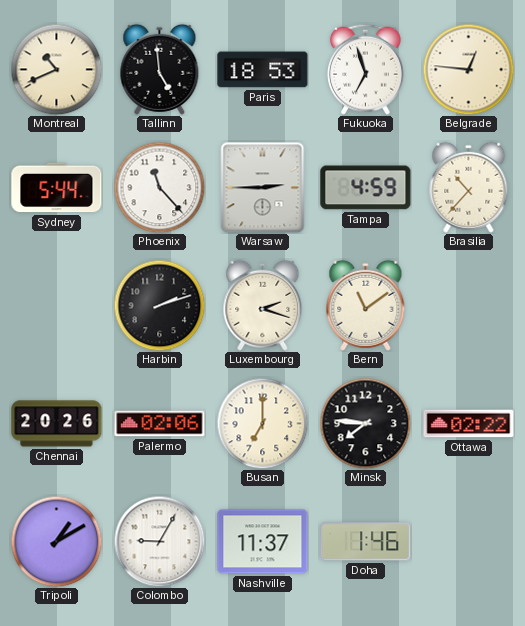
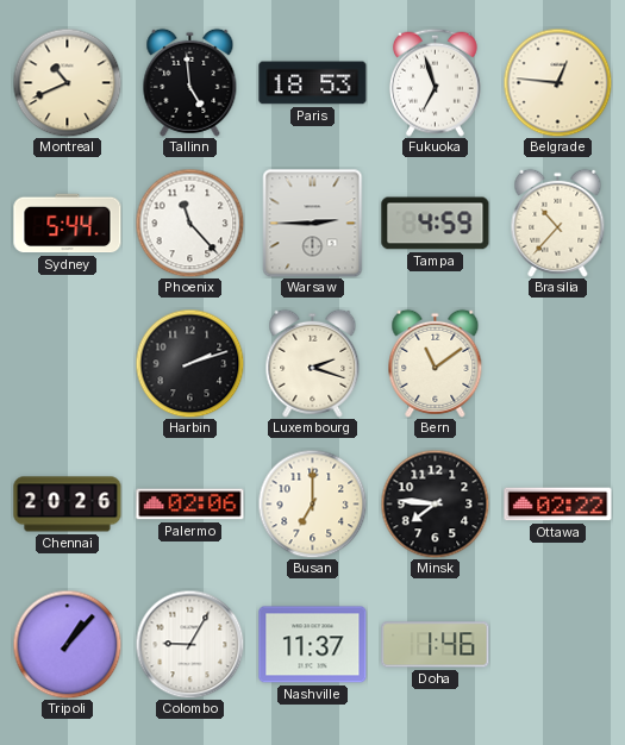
Tripoli: 1:10 -> 1:07 (67, 644)
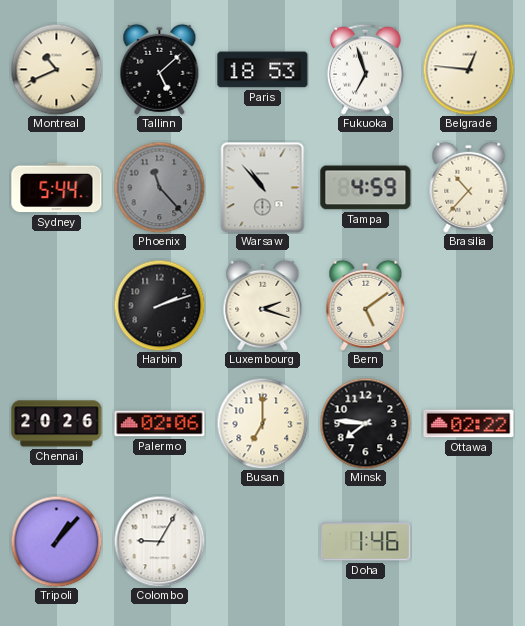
Tallinn: 4:59 -> 5:08 (160, 69)
Phoenix dial: white -> grey (159, 187)
Warsaw: 2:45 -> 10:53 (263, 188)
Bern: 11:09 -> 5:09 (366, 305)
Nashville: 11:37 -> none (313, 645)
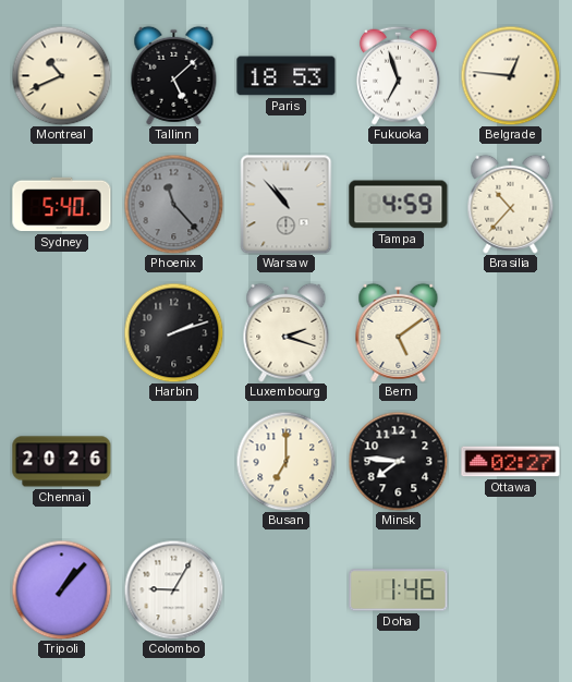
Sydney: 5:44 -> 5:40 (62, 205)
Palermo: 02:06 -> none (160, 424)
Ottawa: 02:22 -> 02:27 (511, 462)
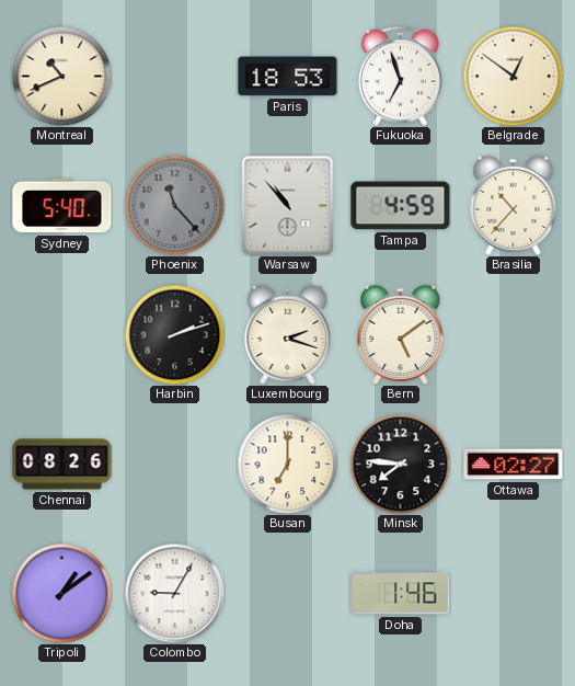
Tallinn: 5:08 -> none (174, 75)
Belgrade: 12:46 -> 12:51 (513, 76)
Chennai: 20:26 -> 08:26 (62, 465)
Tripoli: 1:07 -> 1:09 (61, 593)
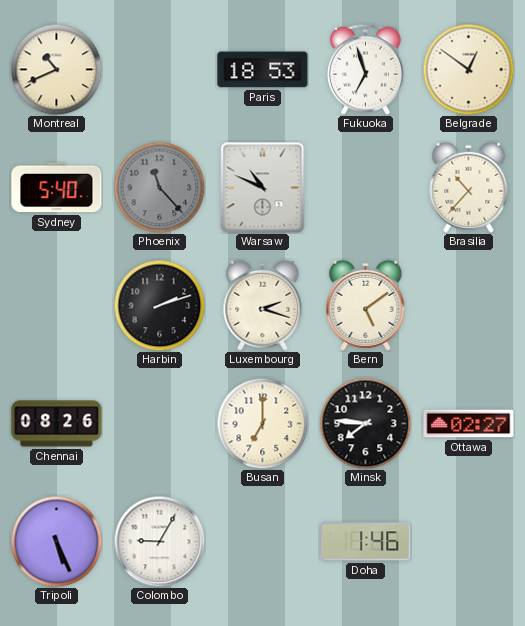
Warsaw: 10:53 -> 10:49 (263, 188)
Tampa: 4:59 -> none (401, 206)
Tripoli: 1:09 -> 5:26 (56, 541)
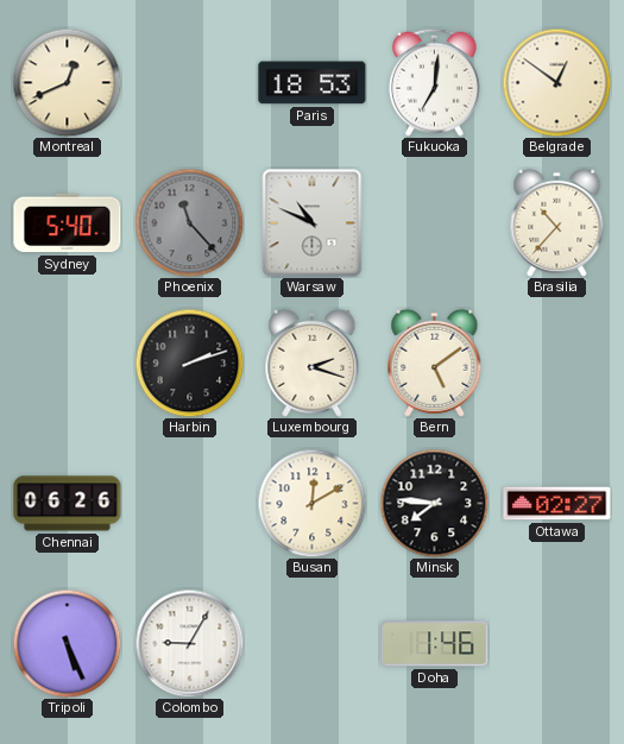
Montreal: 10:41 -> 12:41 (67, 82)
Fukuoka: 6:57 -> 7:01 (434, 82)
Chennai: 08:26 -> 06:26 (68, 504)
Busan: 7:00 -> 12:10 (311, 503)
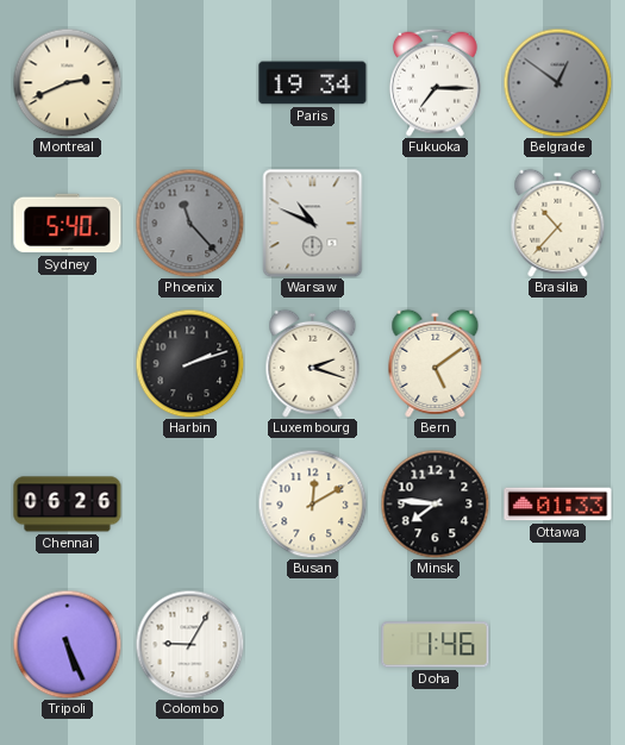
Montreal: 12:41 -> 2:41 (67, 82)
Paris: 18:53 -> 19:34 (313, 83)
Fukuoka: 7:01 -> 7:15 (435, 82)
Belgrade dial: cream -> grey (557, 82)
Ottawa: 02:27 -> 01:33 (558, 505)
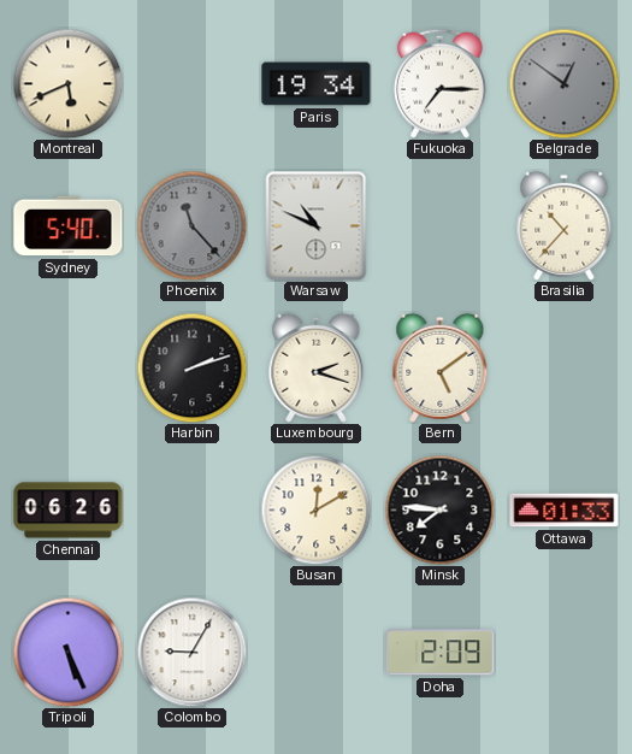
Montreal: 2:41 -> 5:41 (67, 83)
Doha: 1:46 -> 2:09 (441, 653)
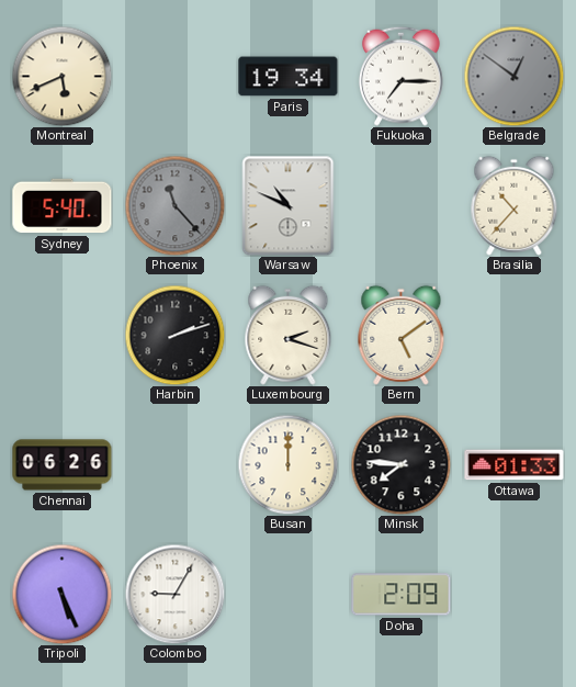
Busan: 12:10 -> 12:00 (287, 464)
